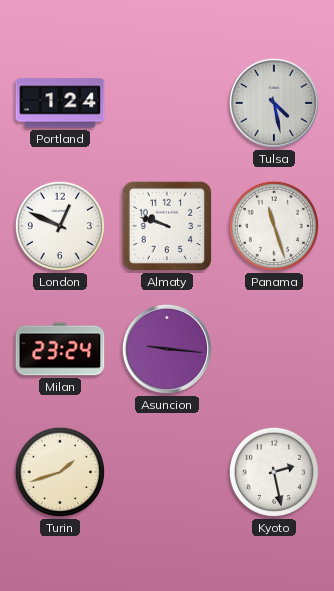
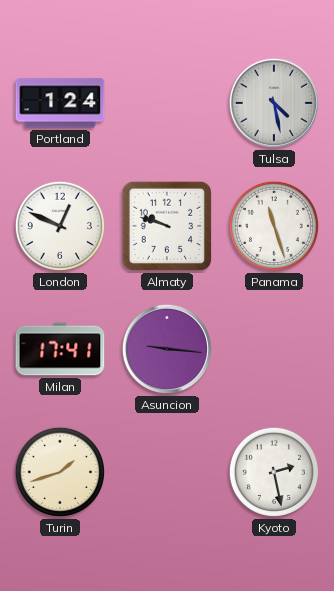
Milan: 23:24 -> 17:41 (60, 349)
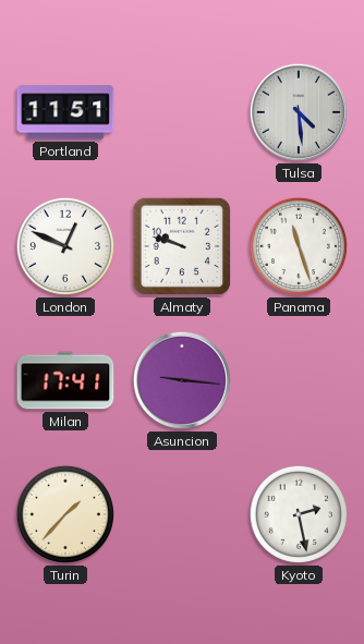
Portland: 1:24 -> 11:51 (65, 112)
Tulsa: 4:28 -> 4:29 (299, 112)
Turin: 1:42 -> 1:37 (65, 514)
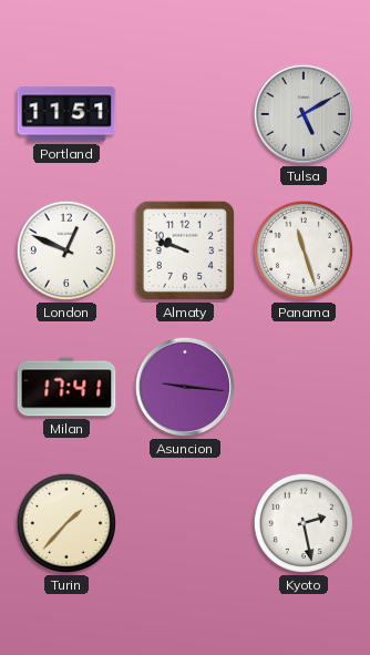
Tulsa: 4:29 -> 5:10 (304, 114)
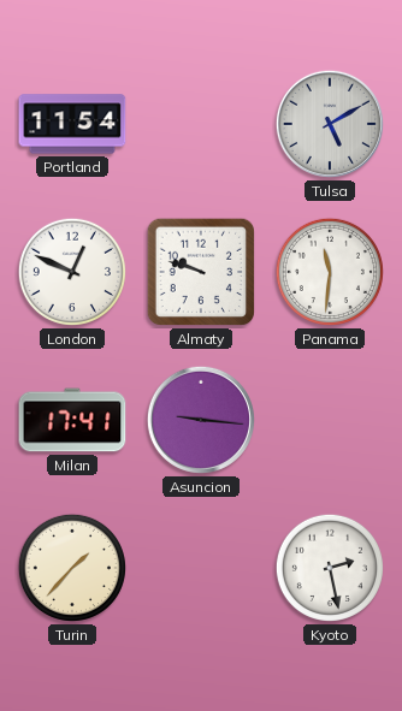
Portland: 11:51 -> 11:54 (72, 124)
Panama: 11:27 -> 11:31 (330, 272)
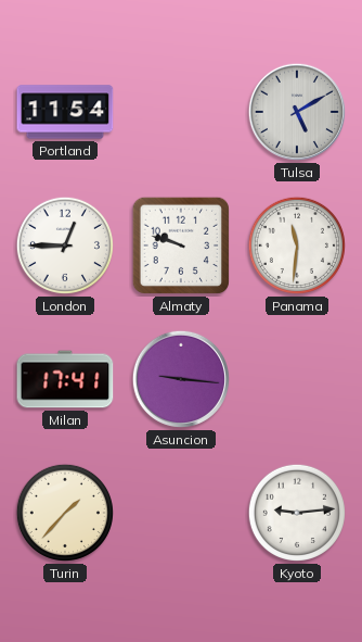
London: 12:49 -> 12:45 (65, 246)
Kyoto: 2:28 -> 9:14 (297, 513)
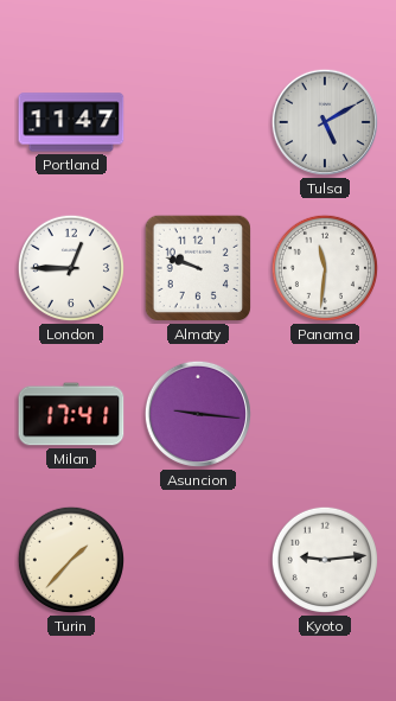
Portland: 11:54 -> 11:47 (71, 122)
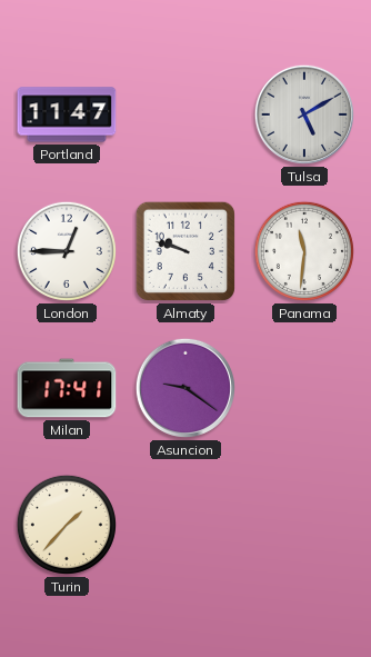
Asuncion: 9:16 -> 9:21 (185, 388)
Kyoto: 9:14 -> none (325, 560)
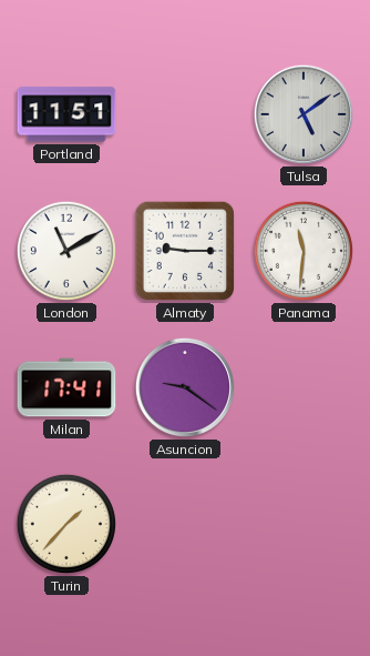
Portland: 11:47 -> 11:51 (66, 114)
Tulsa: 5:10 -> 5:09 (304, 114)
London: 12:45 -> 11:10 (66, 251)
Almaty: 9:48 -> 9:15 (185, 251)
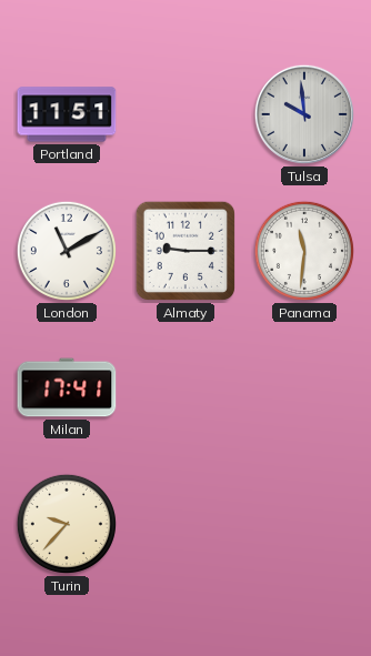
Tulsa: 5:09 -> 9:59 (304, 114)
Asuncion: 9:21 -> none (185, 387)
Turin: 1:37 -> 9:37 (67, 524)
